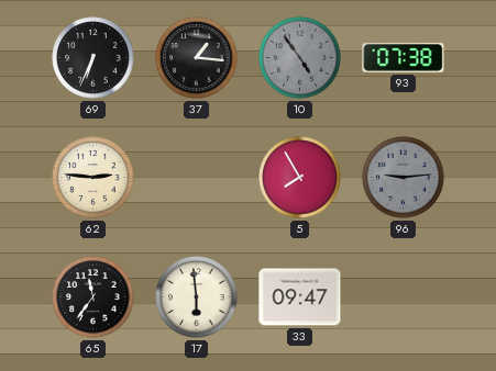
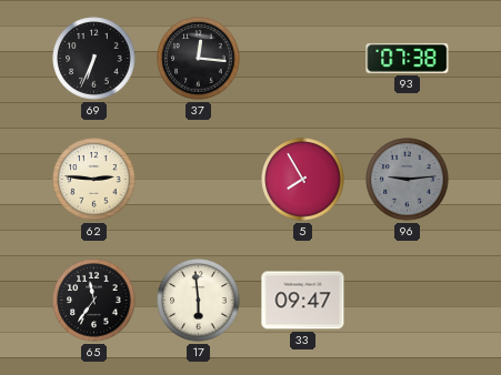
37: 1:16 -> 12:16 (199, 59)
10: 4:54 -> none (300, 58)
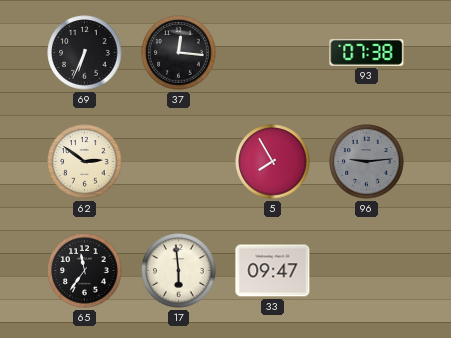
62: 2:46 -> 2:51 (85, 162)
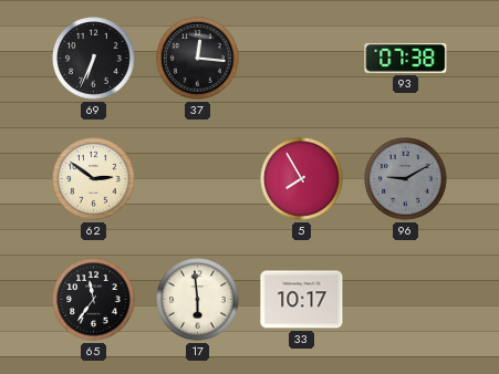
96: 9:14 -> 9:10 (406, 179)
33: 09:47 -> 10:17 (302, 300)
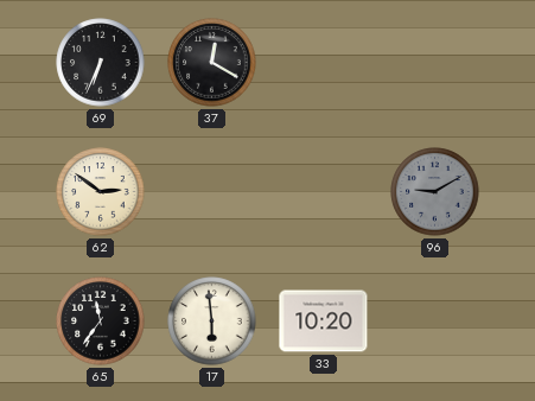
37: 12:16 -> 12:20 (212, 63)
93: 07:38 -> none (406, 59)
5: 7:55 -> none (302, 179)
33: 10:17 -> 10:20 (324, 322)
